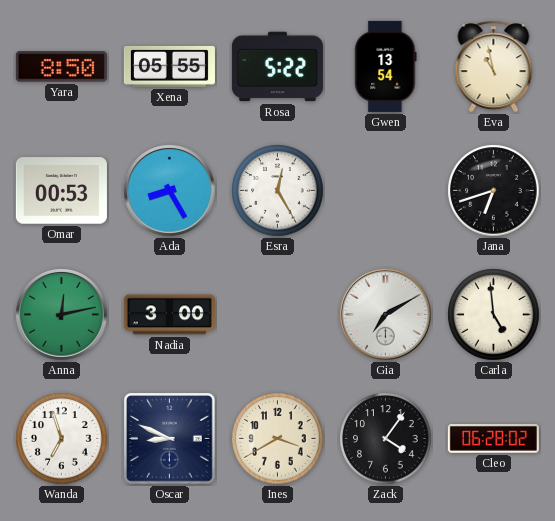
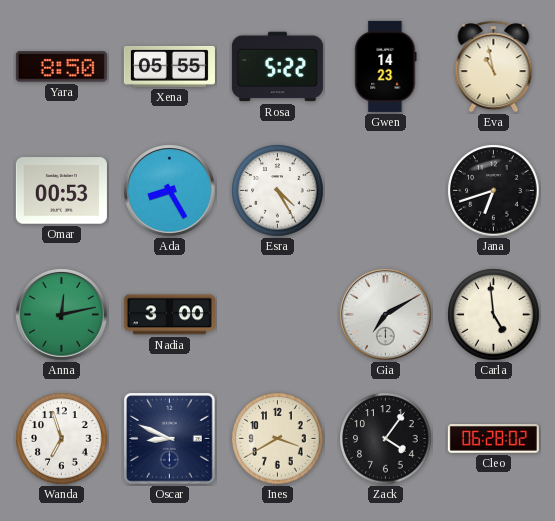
Gwen: 13:54 -> 14:23 (386, 66)
Esra: 12:25 -> 4:25 (278, 191)
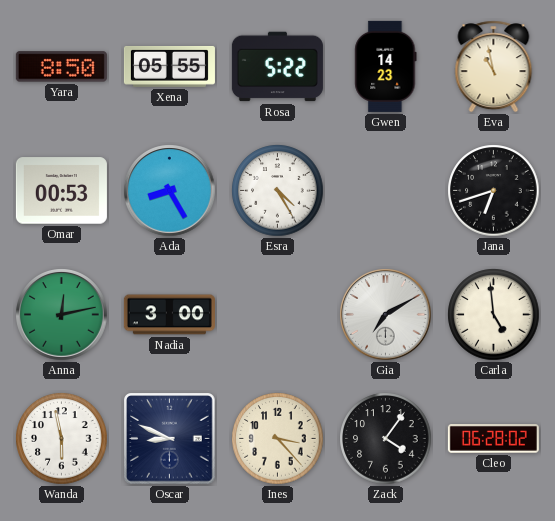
Wanda: 6:57 -> 5:58 (62, 439)
Ines: 3:40 -> 3:23 (278, 439)
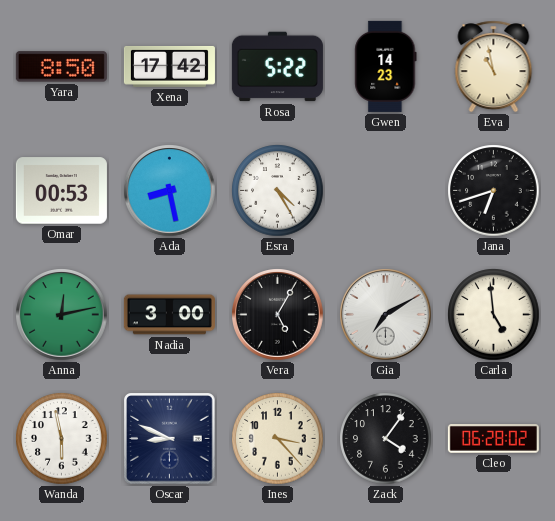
Xena: 05:55 -> 17:42 (169, 66)
Ada: 8:25 -> 8:28 (170, 191)
Vera: none -> 5:05 (278, 315)
